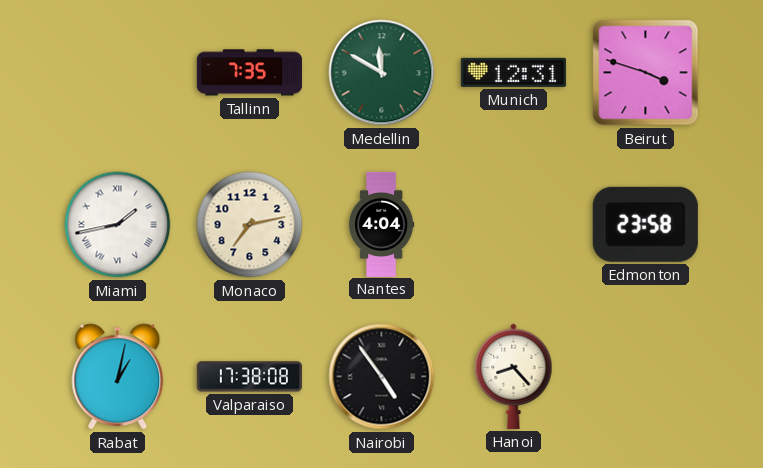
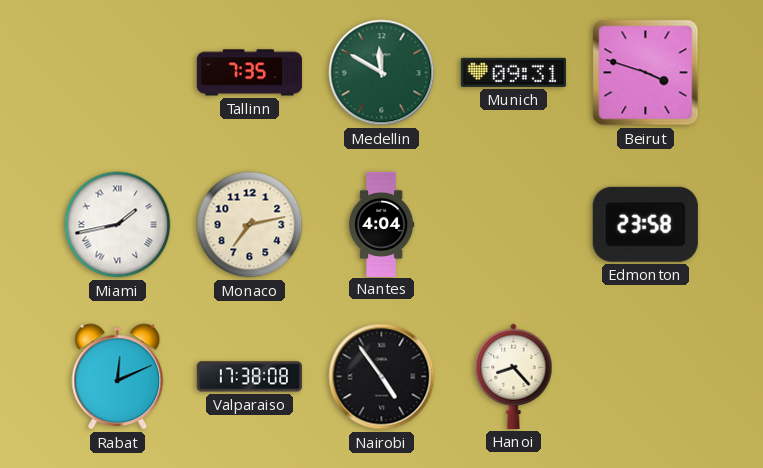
Munich: 12:31 -> 09:31 (513, 72)
Rabat: 1:02 -> 12:11 (118, 377)
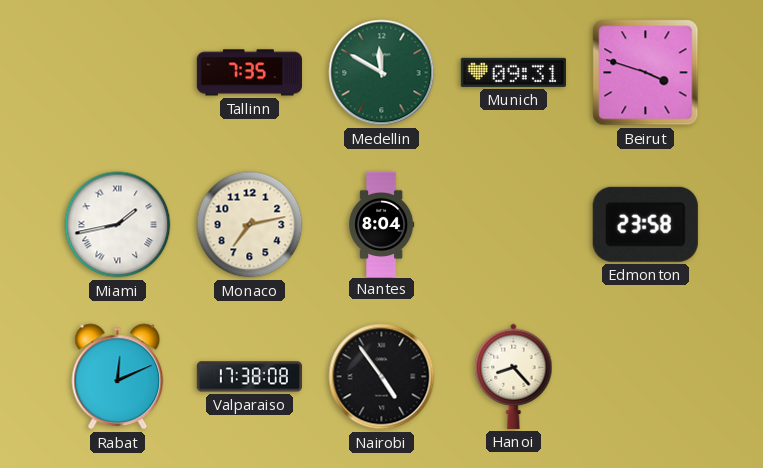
Nantes: 4:04 -> 8:04 (382, 224)
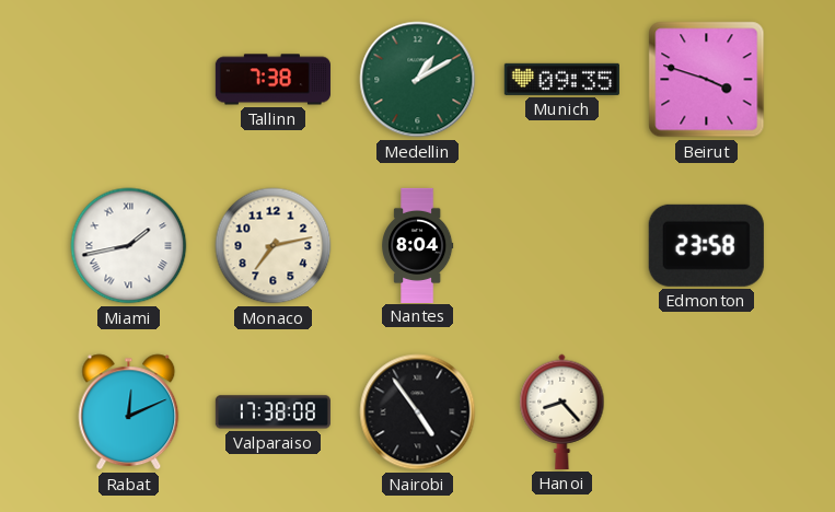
Tallinn: 7:35 -> 7:38 (272, 80)
Medellin: 11:50 -> 1:10 (418, 80)
Munich: 09:31 -> 09:35 (561, 79)
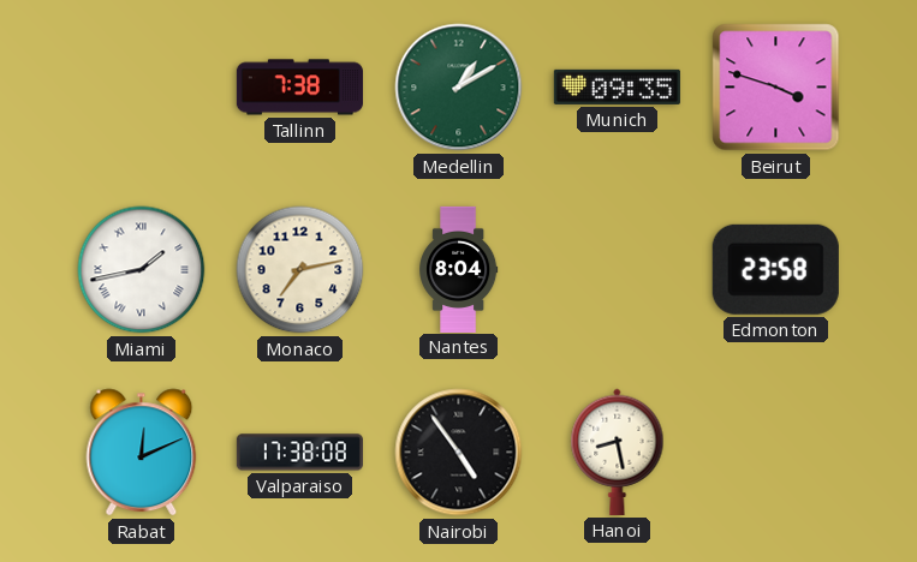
Hanoi: 8:23 -> 8:28 (618, 452)
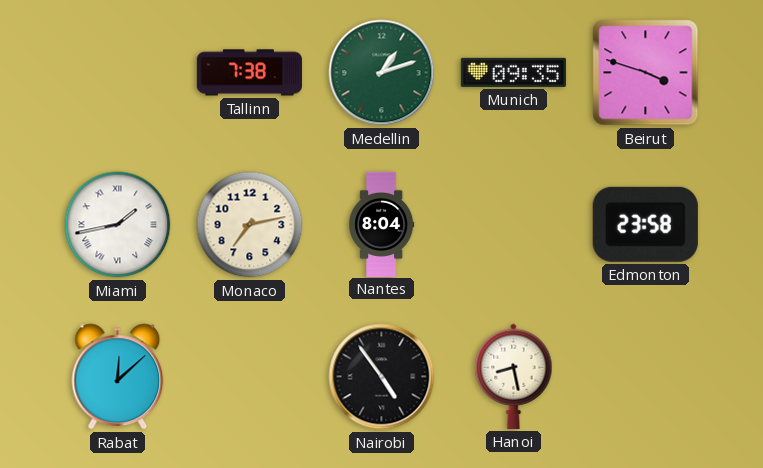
Medellin: 1:10 -> 1:12 (382, 73)
Rabat: 12:11 -> 12:08 (118, 377)
Valparaiso: 17:38 -> none (299, 453)
